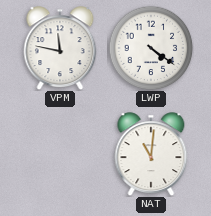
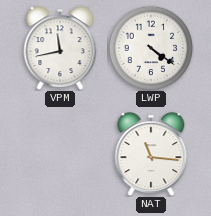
VPM: 11:47 -> 11:43 (60, 48)
NAT: 11:01 -> 11:16 (151, 154)
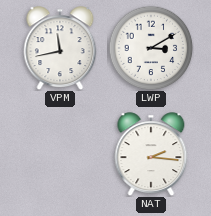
LWP: 4:21 -> 3:10 (151, 48)
NAT: 11:16 -> 2:16 (151, 154)
